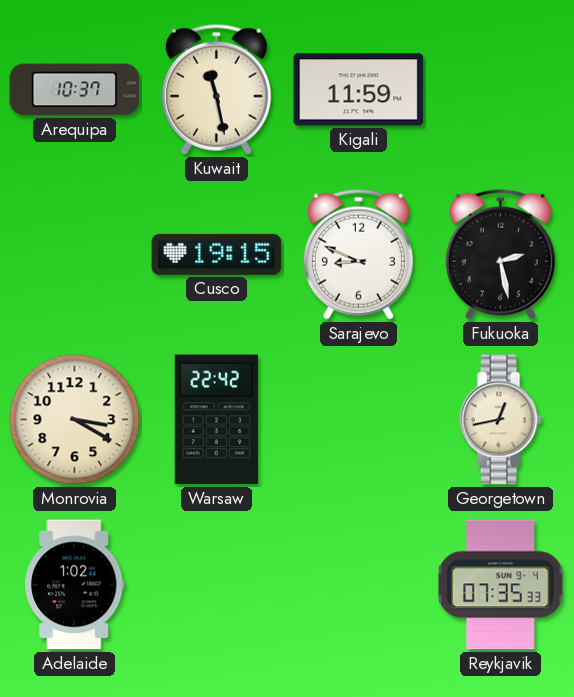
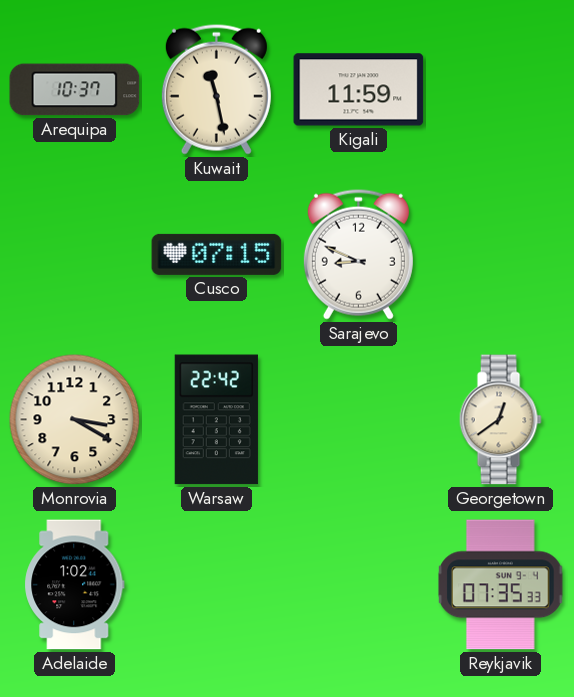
Cusco: 19:15 -> 07:15 (217, 254)
Fukuoka: 2:28 -> none (500, 254)
Georgetown: 12:43 -> 12:39 (500, 420)
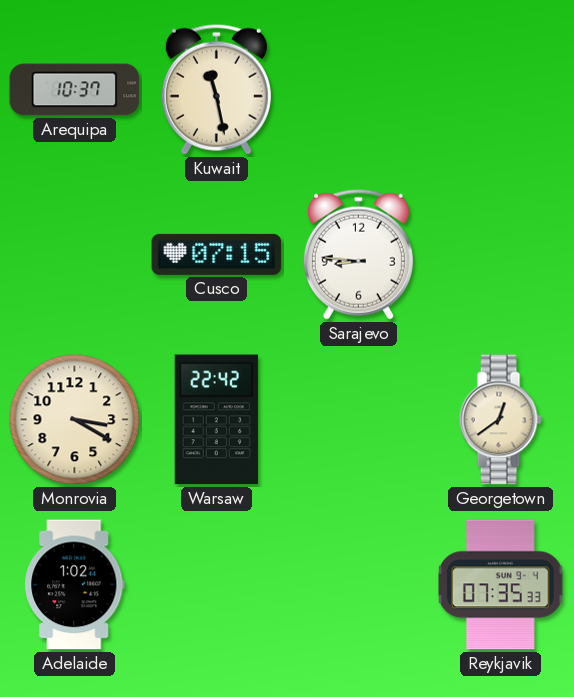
Kigali: 11:59 -> none (359, 90)
Sarajevo: 8:49 -> 8:46 (358, 254)
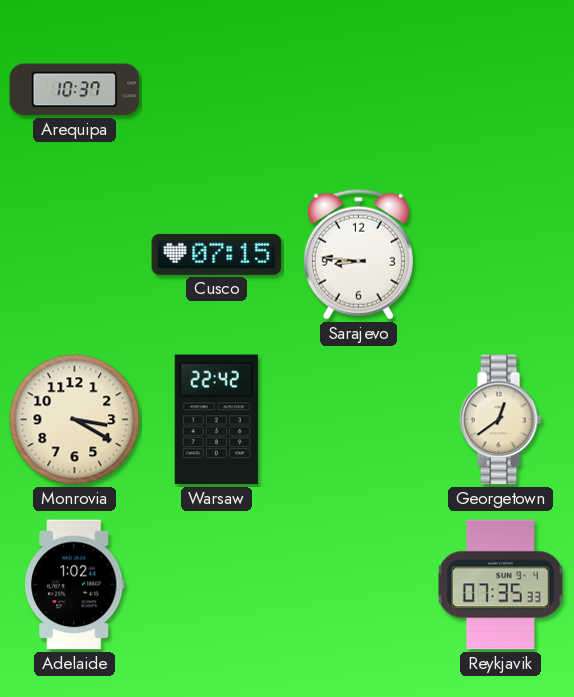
Kuwait: 11:28 -> none (216, 89)
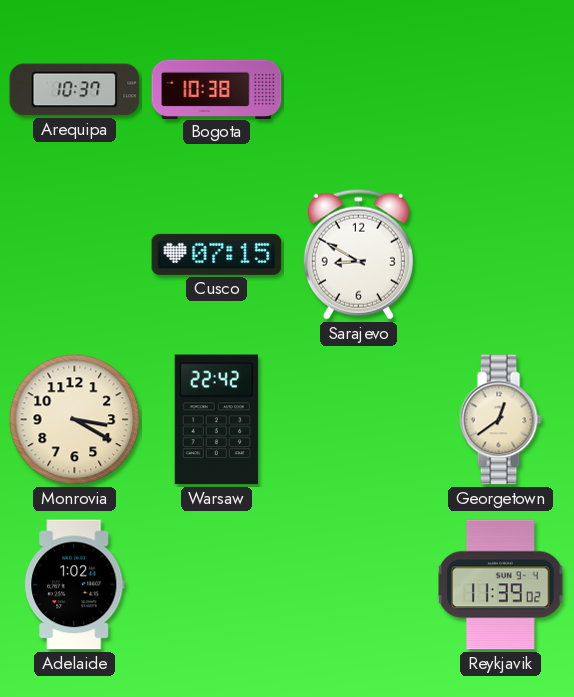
Bogota: none -> 10:38 (217, 89)
Sarajevo: 8:46 -> 8:50 (358, 254)
Reykjavik: 07:35 -> 11:39 (501, 585)
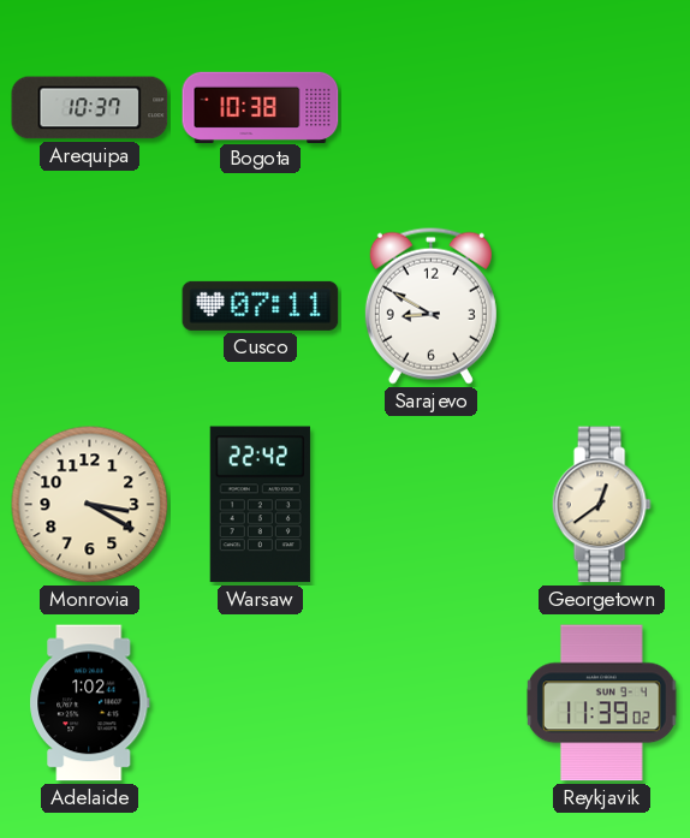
Cusco: 07:15 -> 07:11 (261, 305)
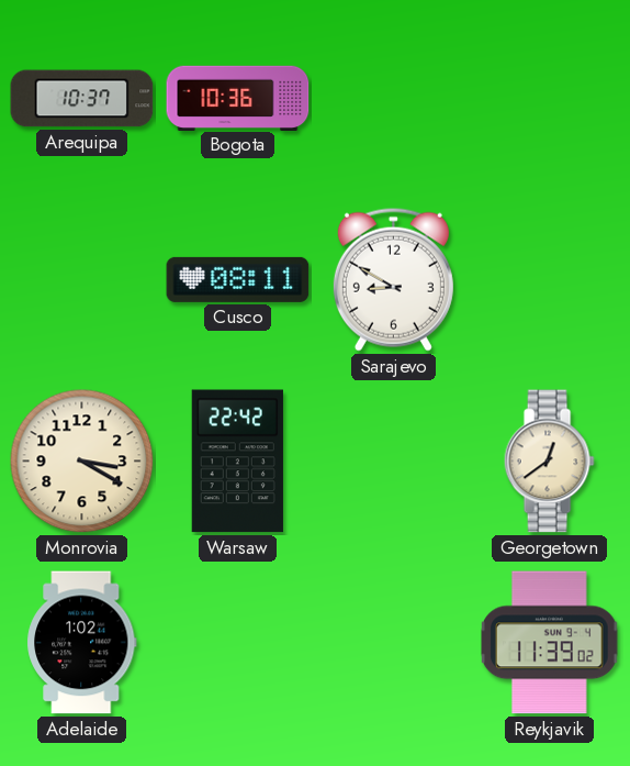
Bogota: 10:38 -> 10:36 (238, 98)
Cusco: 07:11 -> 08:11 (238, 279)
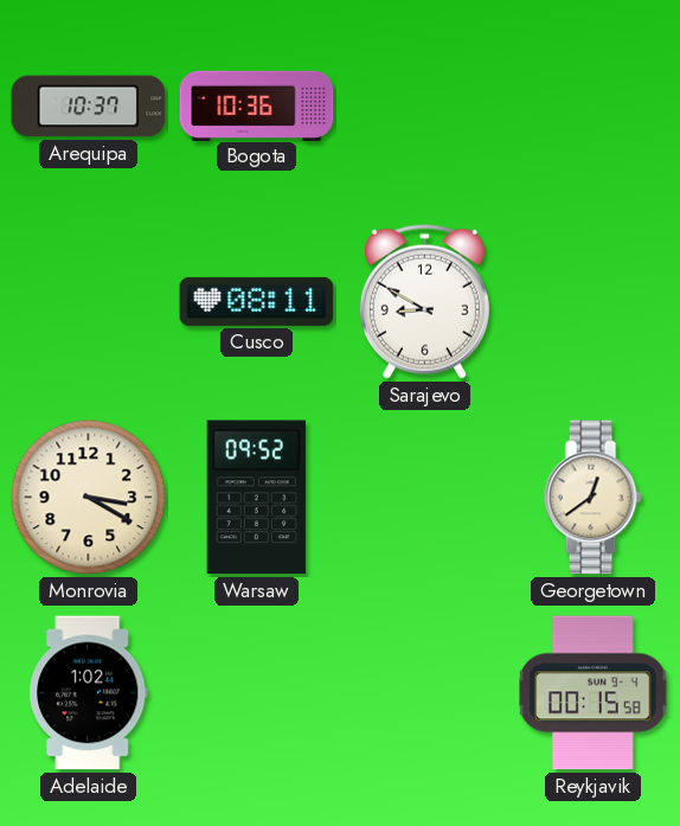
Warsaw: 22:42 -> 09:52 (256, 498)
Reykjavik: 11:39 -> 00:15 (594, 693)
